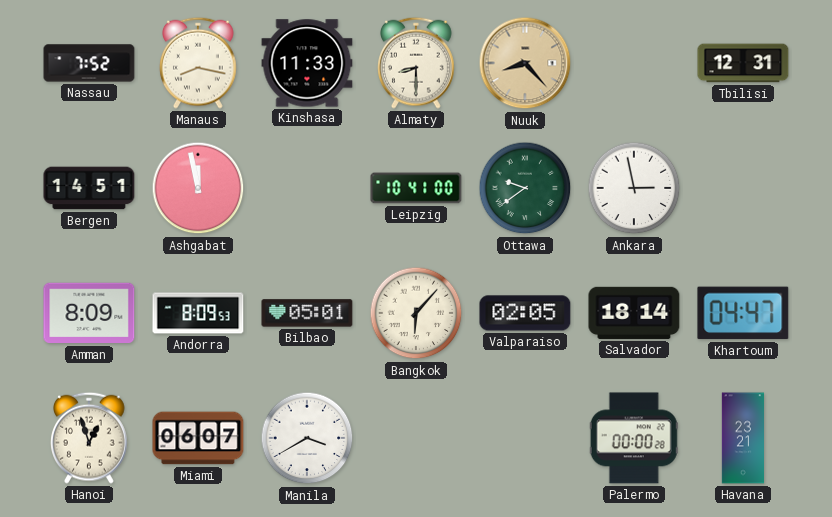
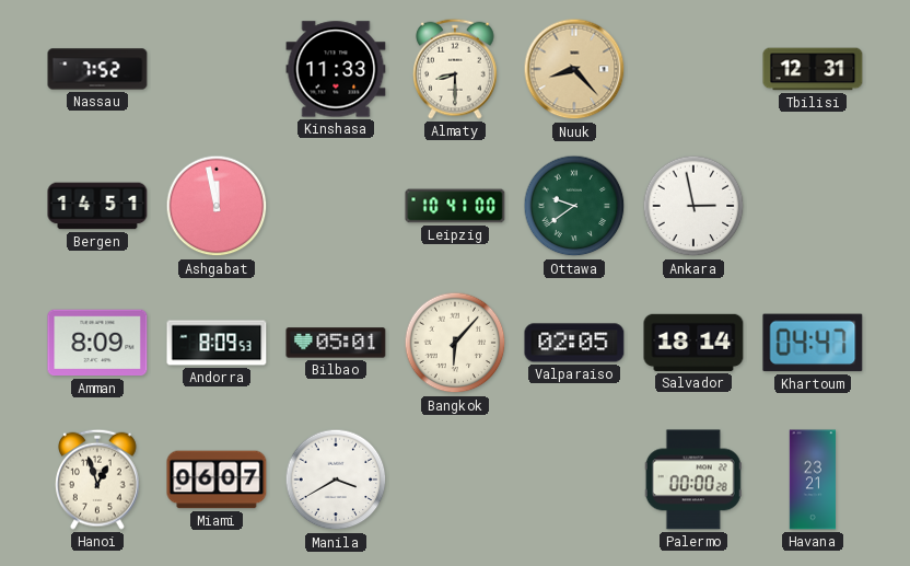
Manaus: 8:17 -> none (199, 63)
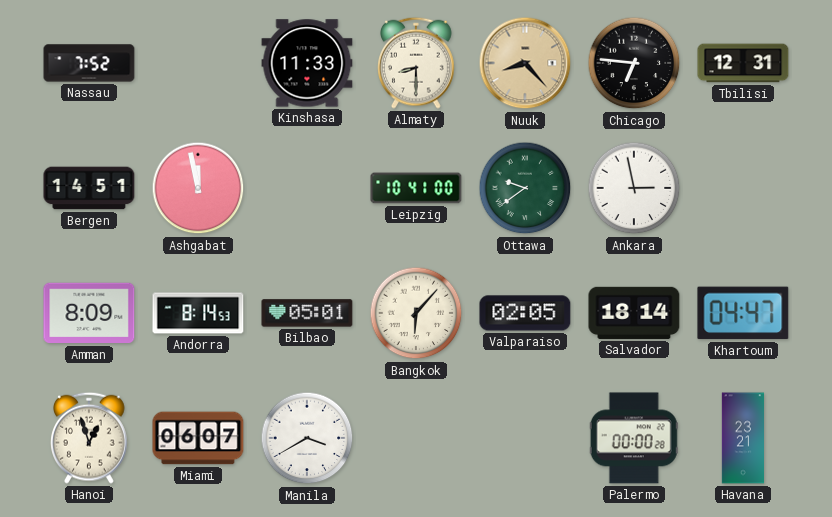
Chicago: none -> 6:46 (634, 63)
Andorra: 8:09 -> 8:14 (198, 313)
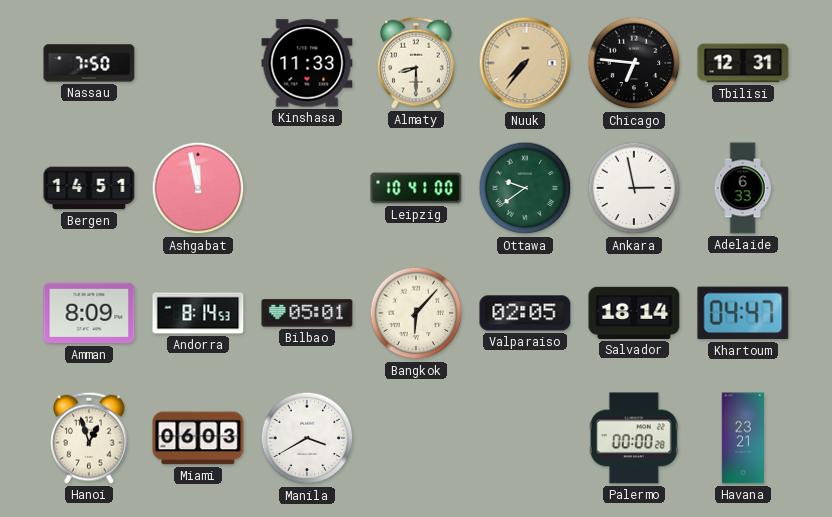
Nassau: 7:52 -> 7:50 (89, 63)
Nuuk: 8:23 -> 7:36 (525, 63)
Adelaide: none -> 6:33 (743, 188)
Miami: 06:07 -> 06:03 (198, 438)
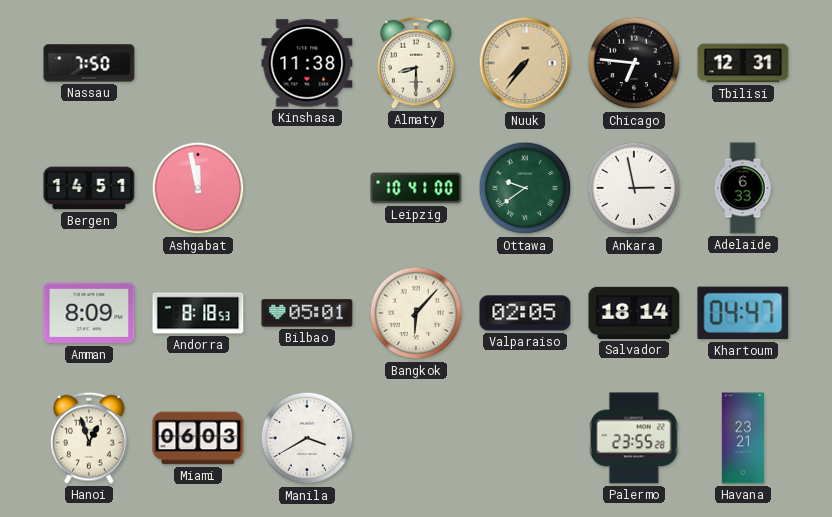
Kinshasa: 11:33 -> 11:38 (307, 63)
Andorra: 8:14 -> 8:18 (198, 313)
Palermo: 00:00 -> 23:55 (634, 438)
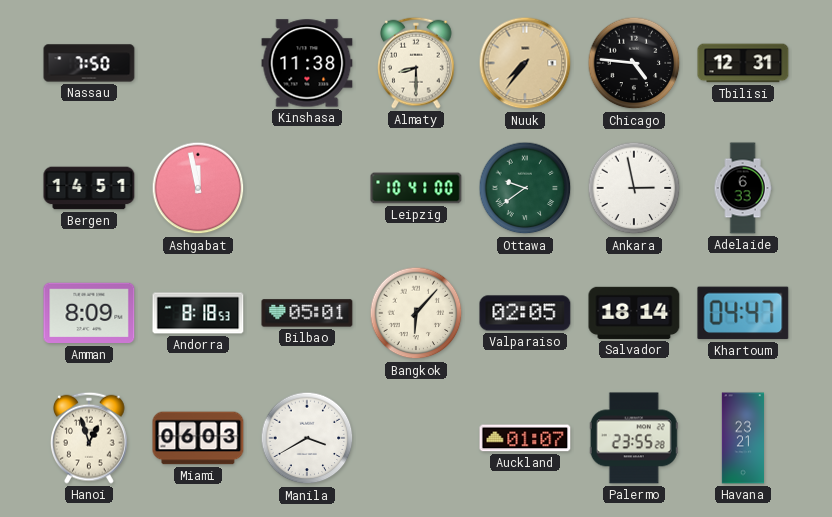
Chicago: 6:46 -> 4:46 (634, 63)
Auckland: none -> 01:07 (525, 438)
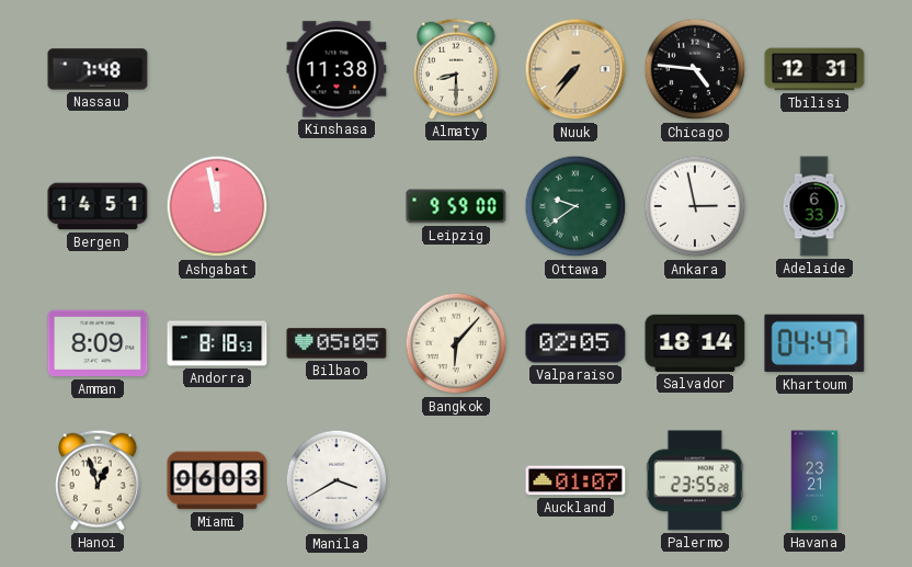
Nassau: 7:50 -> 7:48 (98, 69)
Leipzig: 10:41 -> 9:59 (456, 206)
Bilbao: 05:01 -> 05:05 (337, 343)
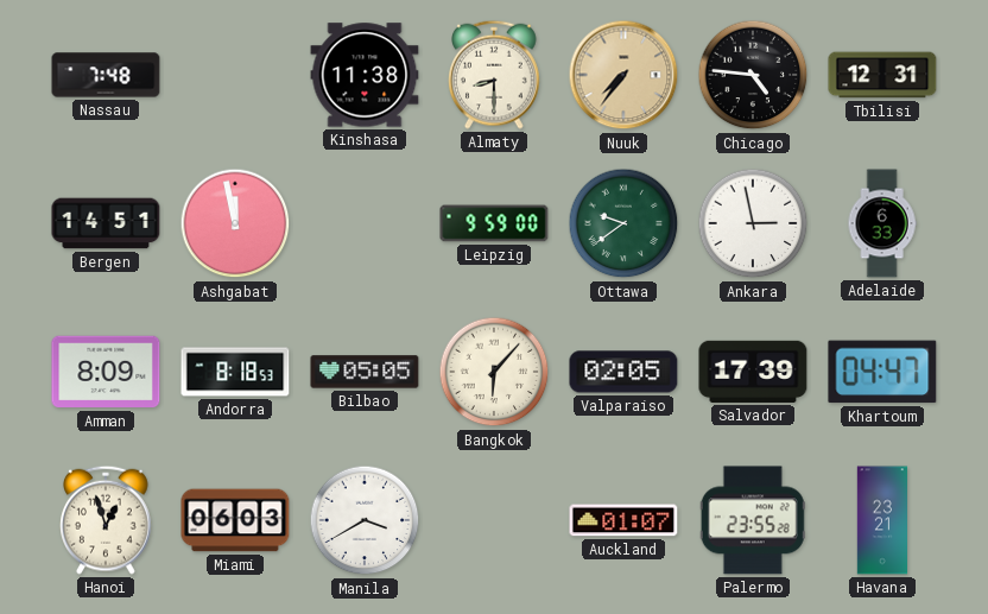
Salvador: 18:14 -> 17:39 (753, 372)
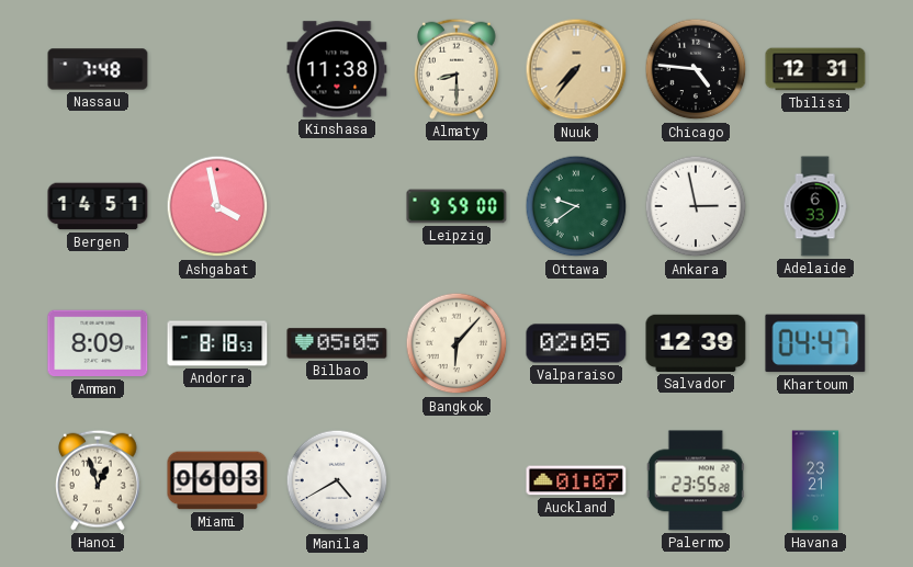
Ashgabat: 11:58 -> 3:58 (217, 206)
Salvador: 17:39 -> 12:39 (696, 343)
Manila: 3:40 -> 4:40 (337, 480)
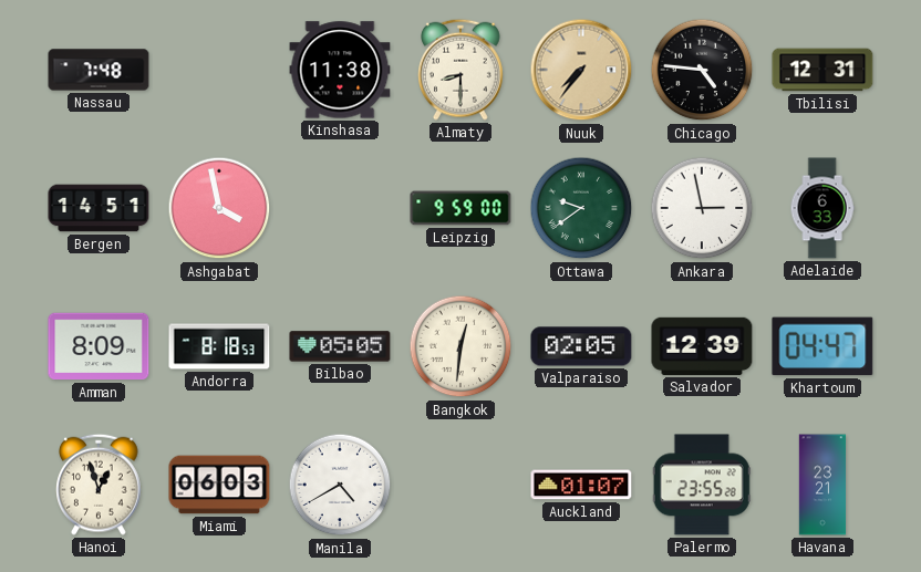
Bangkok: 6:07 -> 12:31 (460, 346)
